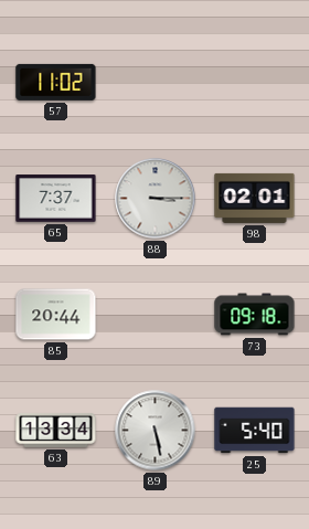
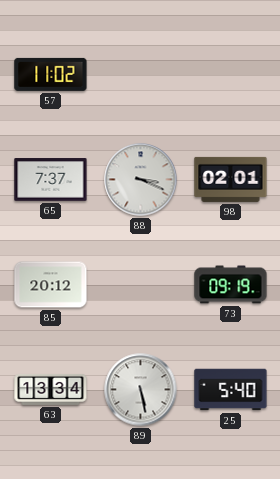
88: 3:15 -> 3:19 (141, 180)
85: 20:44 -> 20:12 (51, 285)
73: 09:18 -> 09:19 (231, 285)
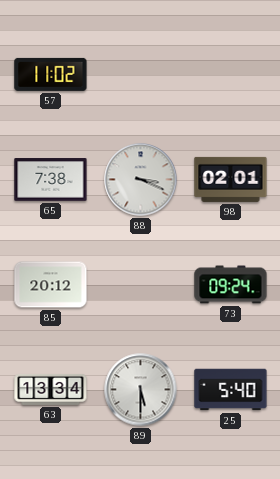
65: 7:37 -> 7:38 (51, 180)
73: 09:19 -> 09:24 (231, 285)
89: 5:28 -> 5:30 (141, 390)
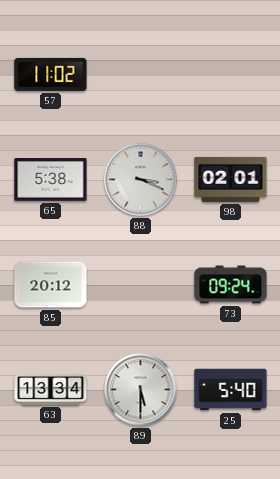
65: 7:38 -> 5:38 (51, 180)
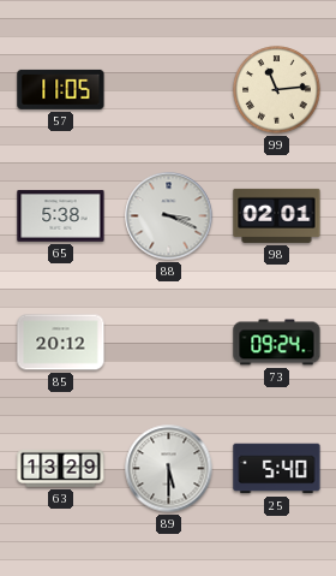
57: 11:02 -> 11:05 (61, 89)
99: none -> 11:14 (277, 90)
63: 13:34 -> 13:29 (61, 469)
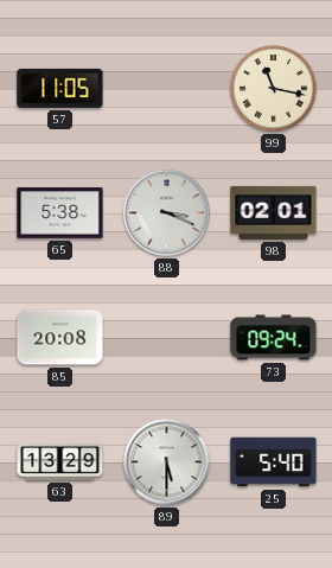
99: 11:14 -> 11:17 (274, 89)
85: 20:12 -> 20:08 (60, 338)
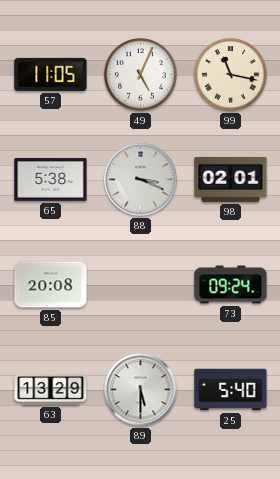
49: none -> 5:04 (141, 75)
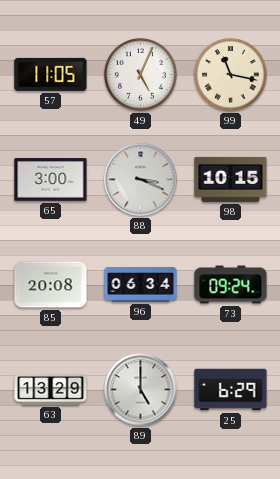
65: 5:38 -> 3:00 (51, 180)
98: 02:01 -> 10:15 (231, 179)
96: none -> 06:34 (141, 285)
89: 5:30 -> 5:00 (141, 390)
25: 5:40 -> 6:29 (231, 390)
